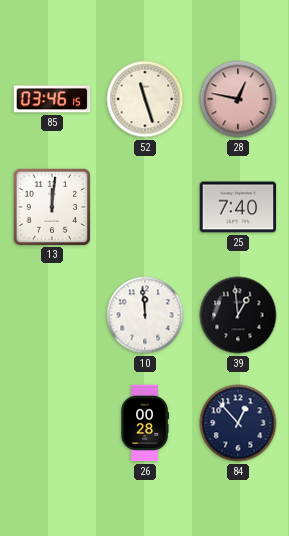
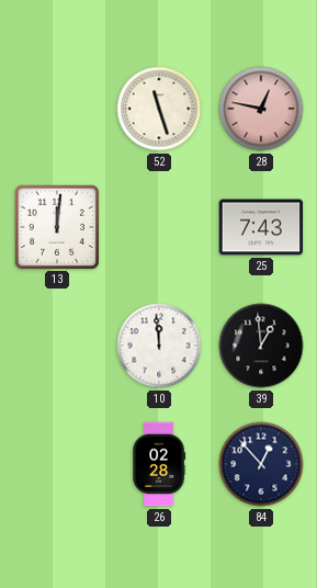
85: 03:46 -> none (52, 99)
25: 7:40 -> 7:43 (261, 227)
26: 00:28 -> 02:28 (159, 464)
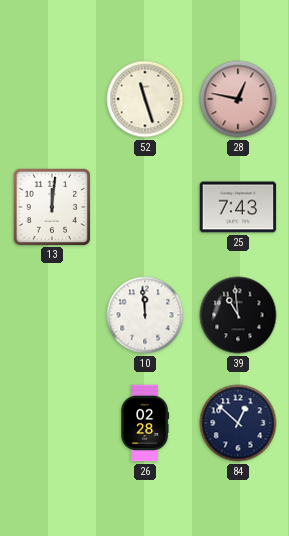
39: 12:59 -> 10:59 (238, 315)
84: 12:53 -> 12:52 (238, 423)
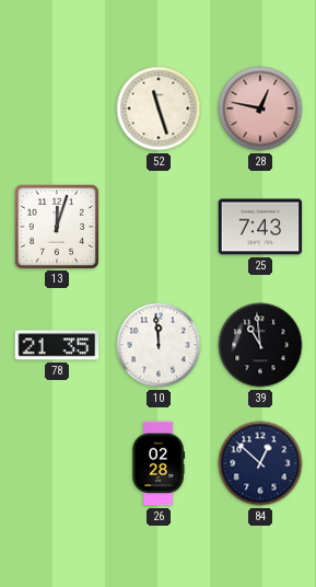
13: 12:01 -> 12:03 (56, 226)
78: none -> 21:35 (57, 345)
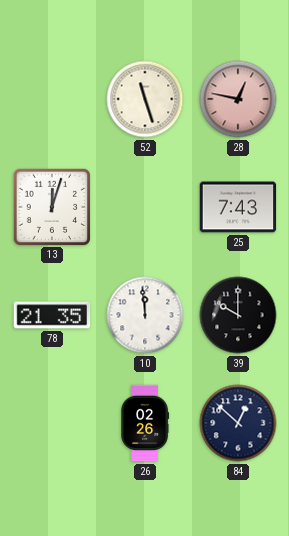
39: 10:59 -> 10:00 (238, 315)
26: 02:28 -> 02:26 (145, 423)
